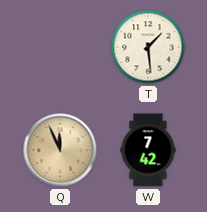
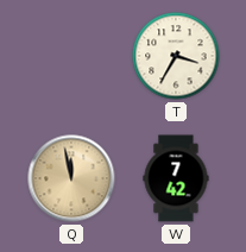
T: 1:29 -> 3:35 (176, 56)
Q: 11:56 -> 11:58 (71, 178)
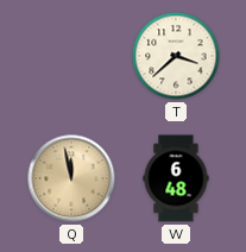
T: 3:35 -> 3:38 (176, 56)
W: 7:42 -> 6:48 (176, 178)
